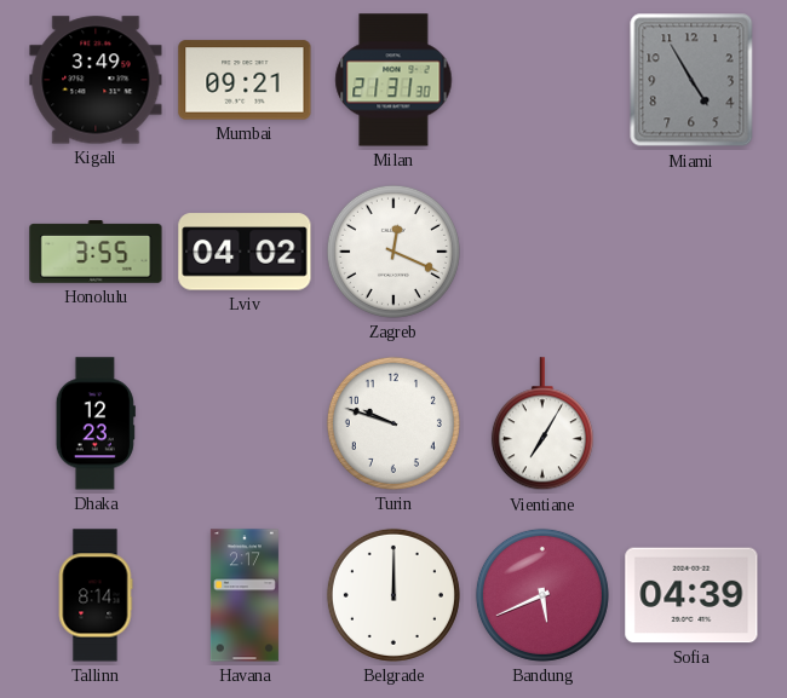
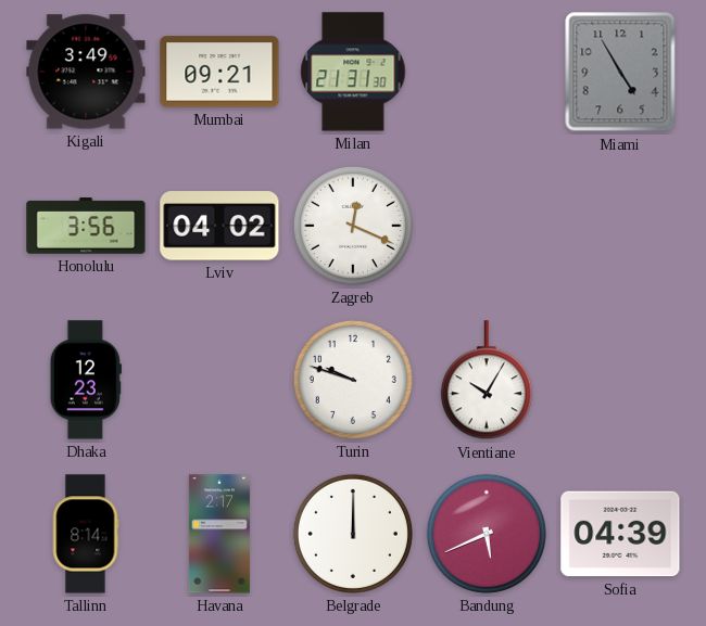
Honolulu: 3:55 -> 3:56 (86, 226)
Vientiane: 7:05 -> 10:05 (487, 381)
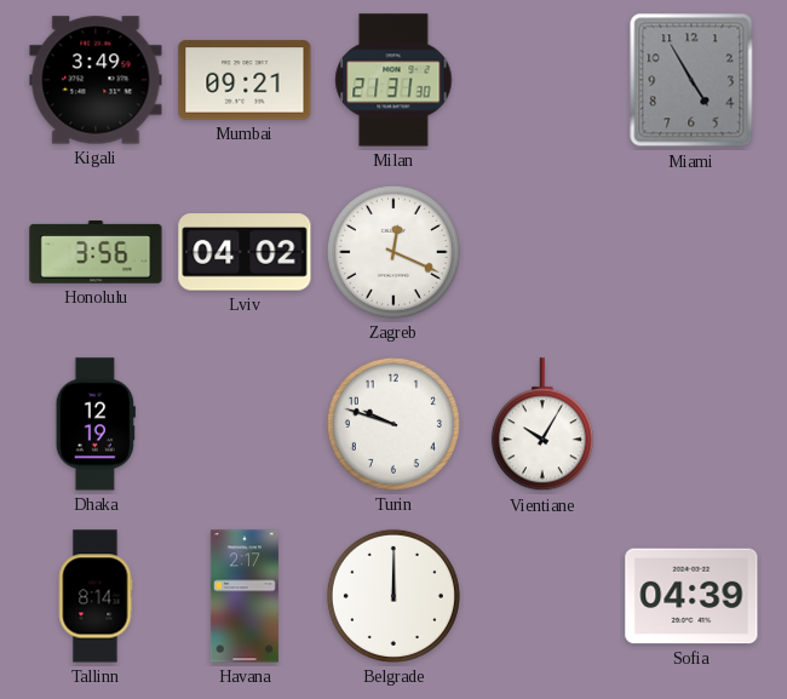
Dhaka: 12:23 -> 12:19 (96, 424)
Bandung: 5:41 -> none (487, 534)
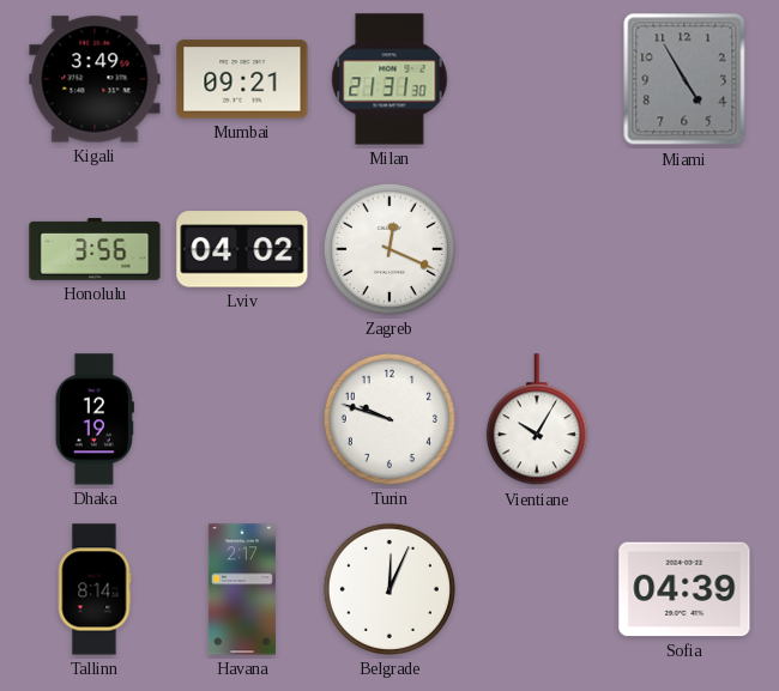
Belgrade: 12:00 -> 12:04 (389, 589)
